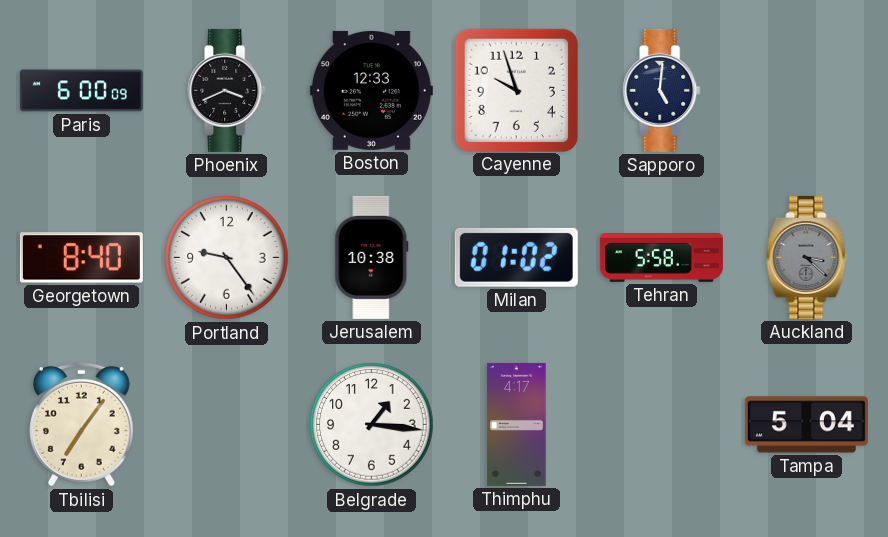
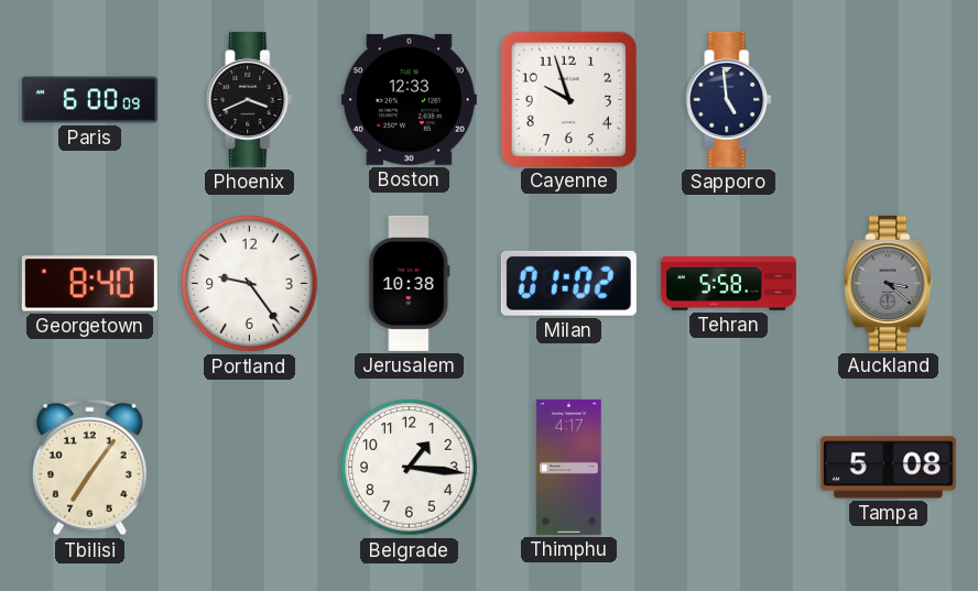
Sapporo: 5:01 -> 4:59 (729, 99)
Tampa: 5:04 -> 5:08 (888, 468)
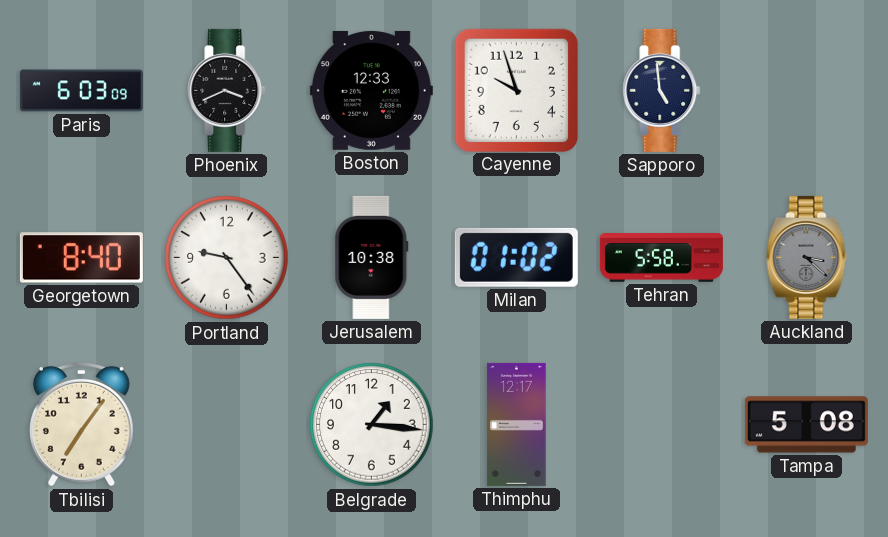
Paris: 6:00 -> 6:03 (81, 91)
Thimphu: 4:17 -> 12:17 (517, 424)
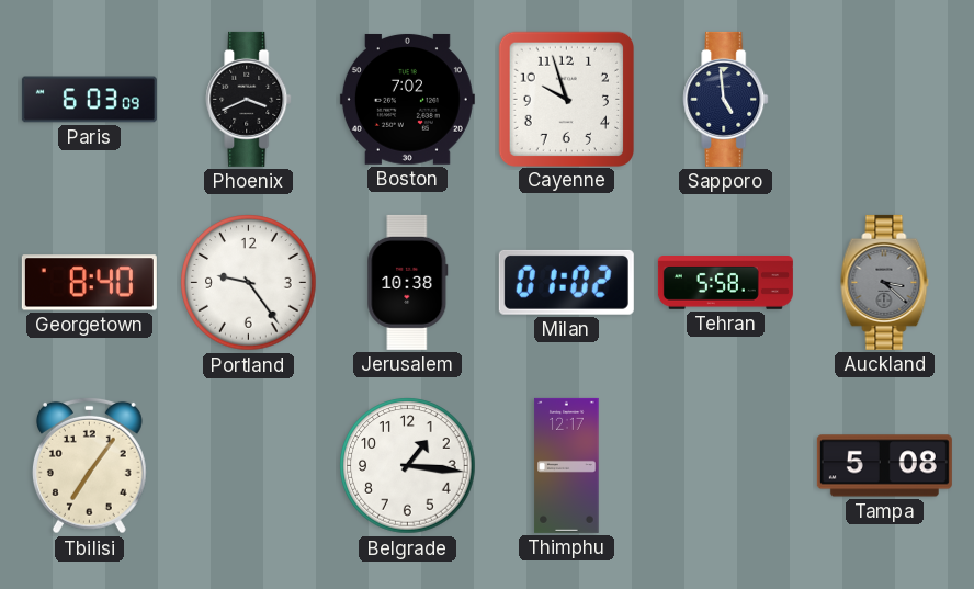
Boston: 12:33 -> 7:02 (407, 99)
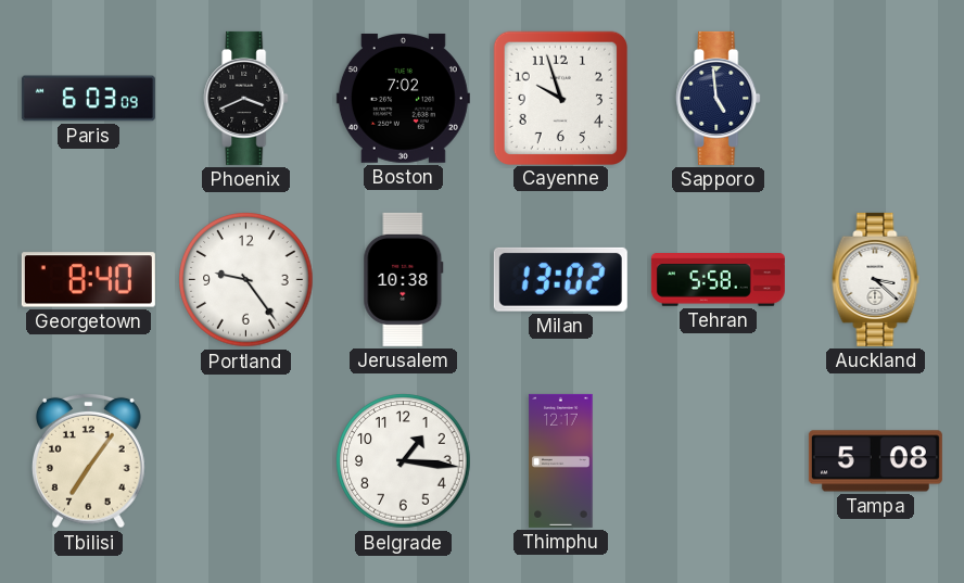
Milan: 01:02 -> 13:02 (560, 279)
Auckland dial: grey -> white (876, 279)
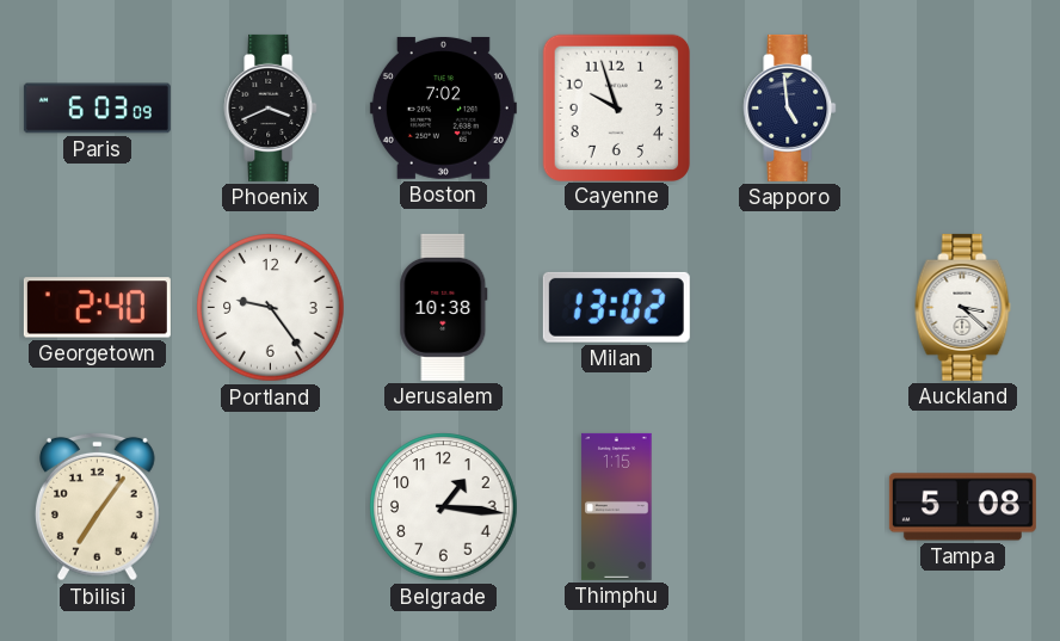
Georgetown: 8:40 -> 2:40 (97, 308)
Tehran: 5:58 -> none (718, 280)
Thimphu: 12:17 -> 1:15 (617, 506)
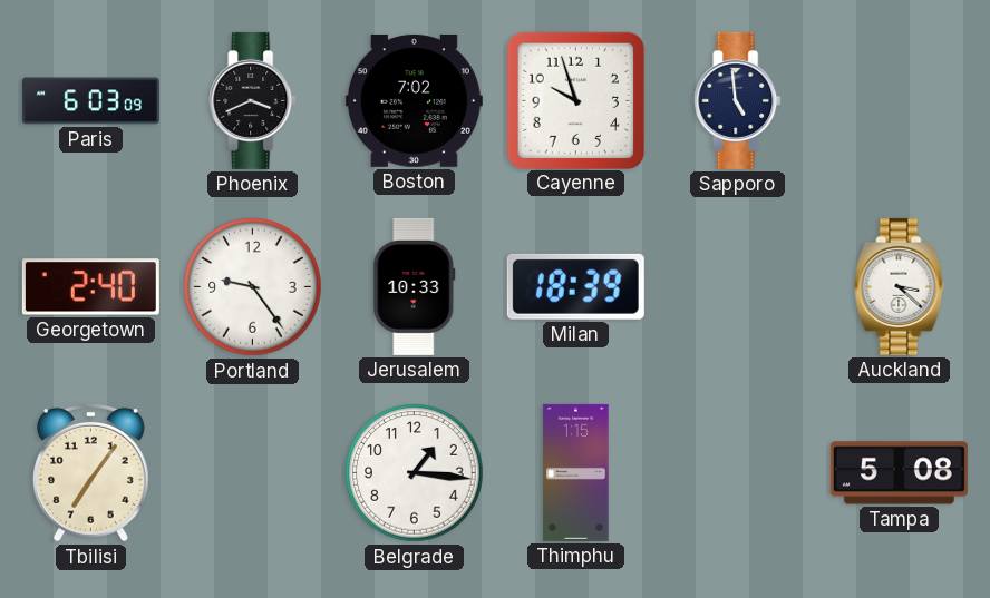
Jerusalem: 10:38 -> 10:33 (415, 286)
Milan: 13:02 -> 18:39 (575, 286)
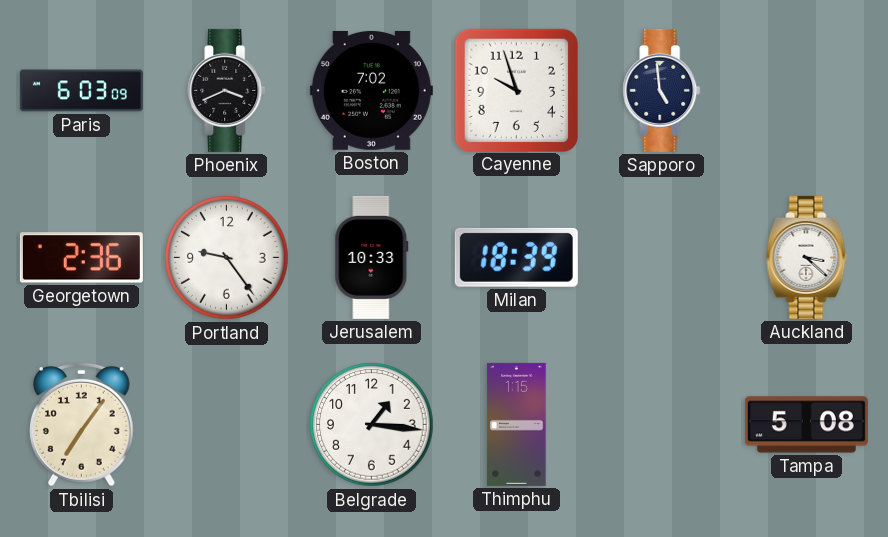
Georgetown: 2:40 -> 2:36 (81, 258)
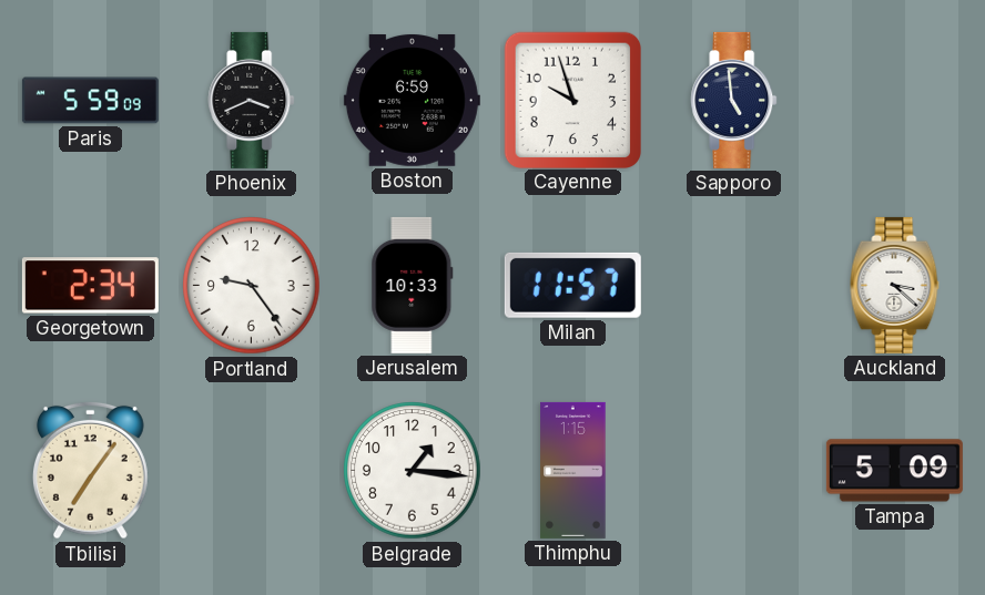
Paris: 6:03 -> 5:59 (90, 101)
Boston: 7:02 -> 6:59 (412, 100)
Georgetown: 2:36 -> 2:34 (90, 286)
Milan: 18:39 -> 11:57 (572, 285)
Tampa: 5:08 -> 5:09 (894, 471)
